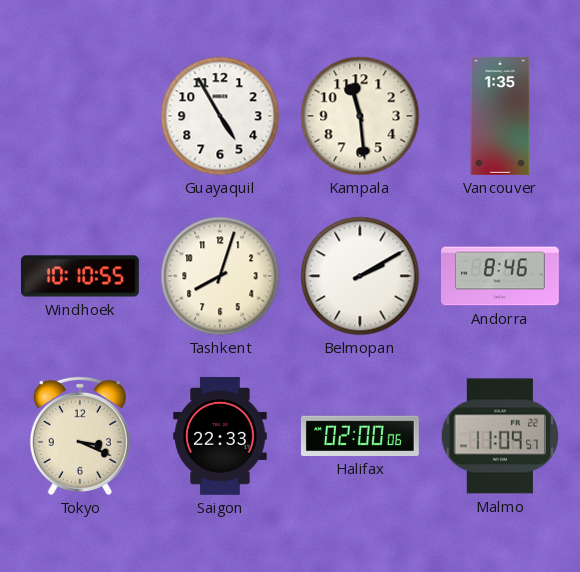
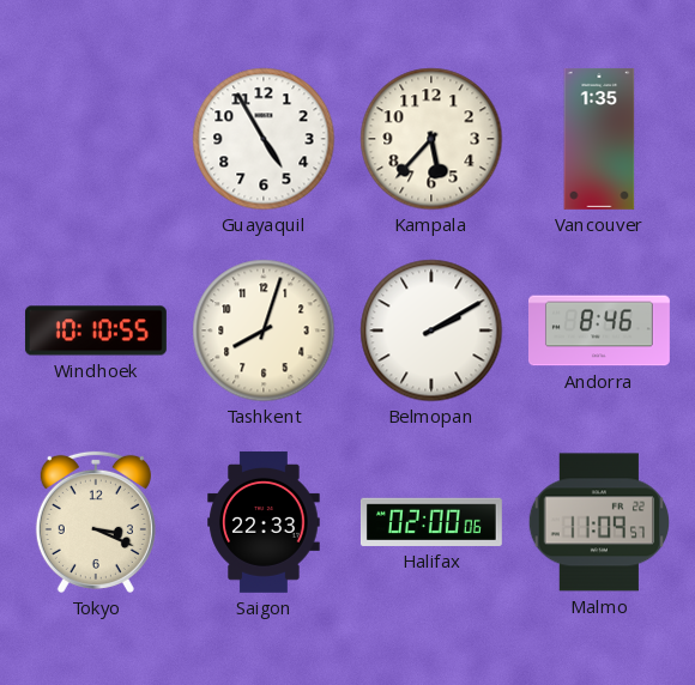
Kampala: 11:29 -> 5:37 (431, 139)
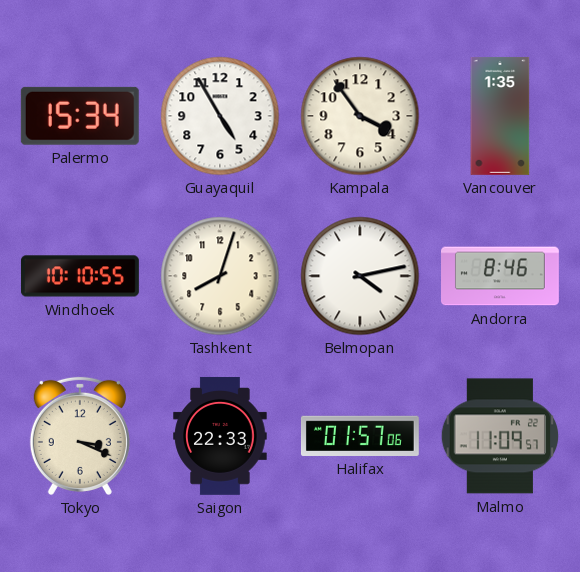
Palermo: none -> 15:34 (80, 116)
Kampala: 5:37 -> 3:54 (360, 116)
Belmopan: 2:10 -> 4:13 (360, 276)
Halifax: 02:00 -> 01:57 (360, 436)
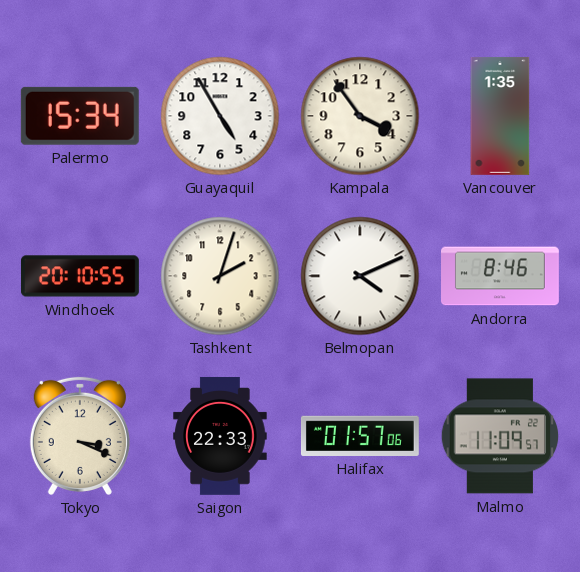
Windhoek: 10:10 -> 20:10 (80, 276)
Tashkent: 8:03 -> 2:03 (220, 276)
Belmopan: 4:13 -> 4:11 (360, 276)
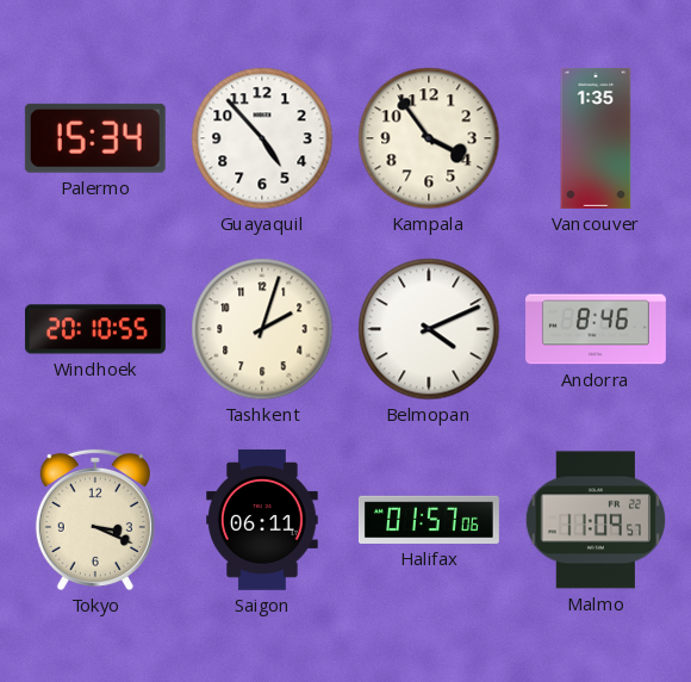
Guayaquil: 4:55 -> 4:53 (262, 138)
Saigon: 22:33 -> 06:11 (262, 520)
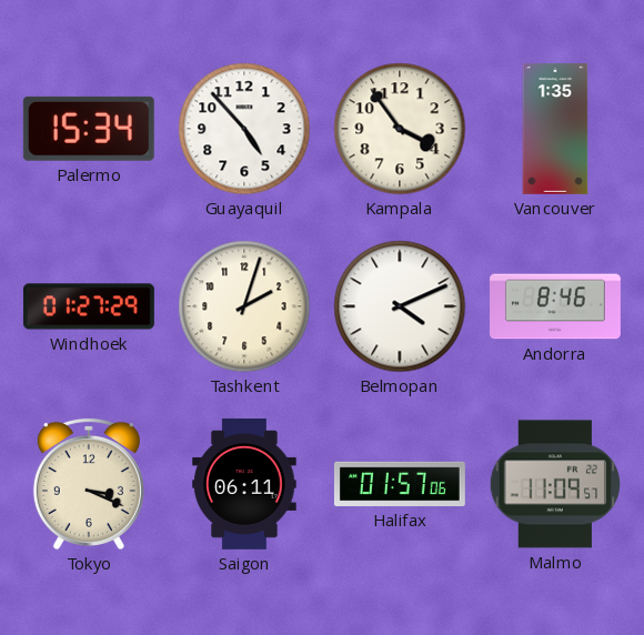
Windhoek: 20:10 -> 01:27 (89, 306)
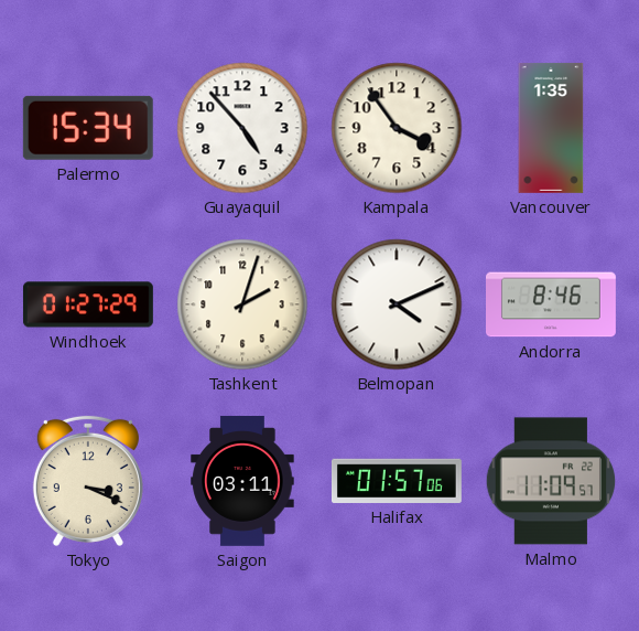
Saigon: 06:11 -> 03:11 (242, 481)
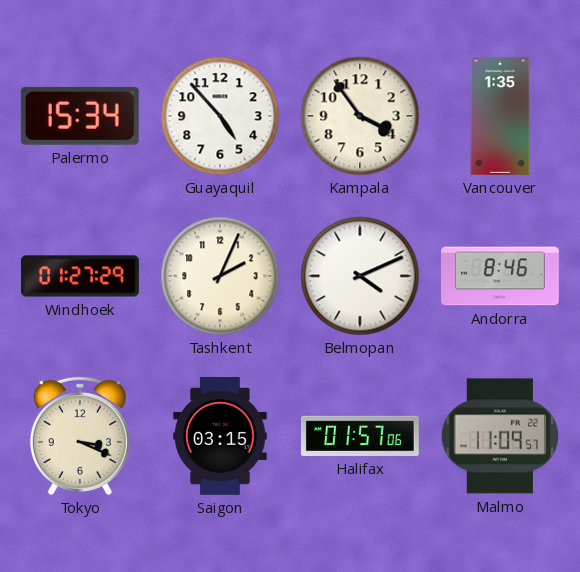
Tashkent: 2:03 -> 2:04 (220, 276)
Saigon: 03:11 -> 03:15 (220, 436)
